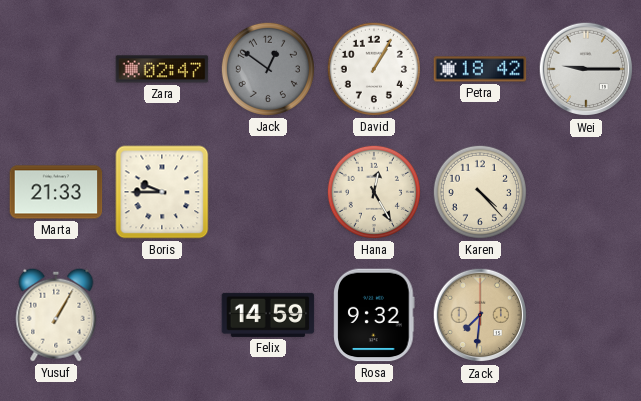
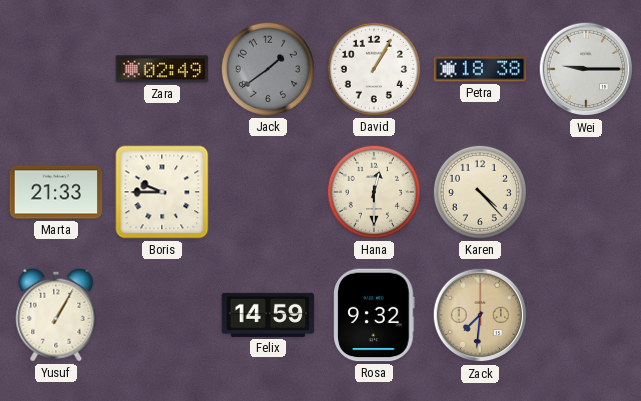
Zara: 02:47 -> 02:49 (162, 69)
Jack: 12:51 -> 1:39 (268, 69)
Petra: 18:42 -> 18:38 (480, 69)
Hana: 12:25 -> 12:30 (374, 192)
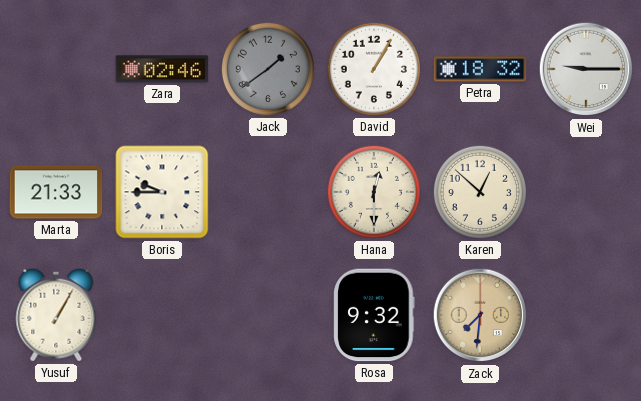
Zara: 02:49 -> 02:46 (162, 69)
Petra: 18:38 -> 18:32 (480, 69)
Karen: 4:23 -> 12:52 (480, 192)
Felix: 14:59 -> none (268, 315)
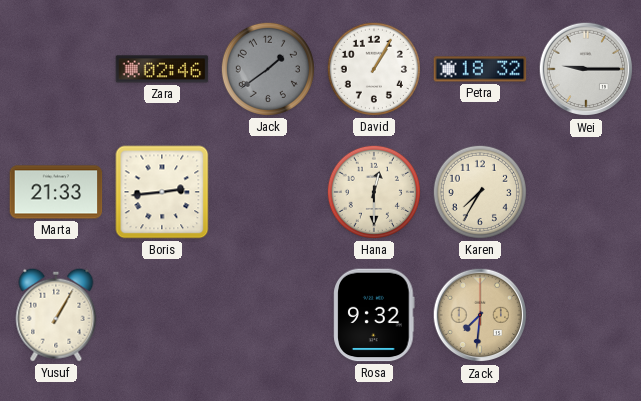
Boris: 9:45 -> 2:44 (162, 192)
Karen: 12:52 -> 7:35 (480, 192)
